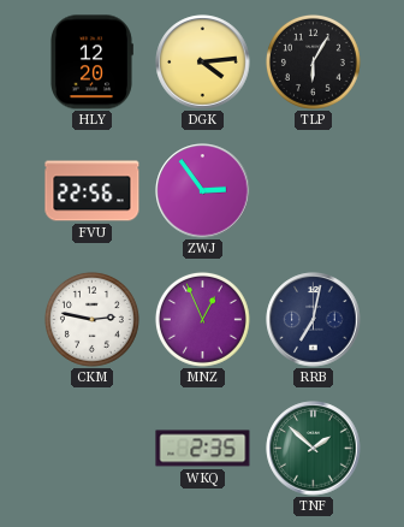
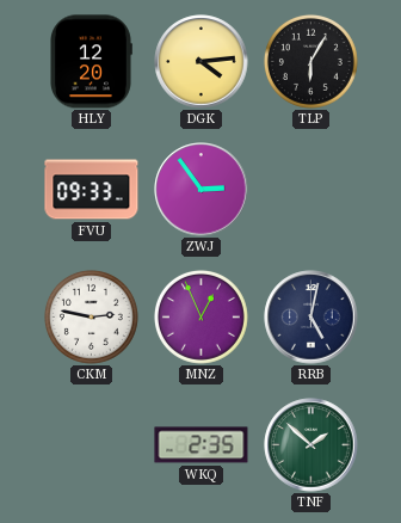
FVU: 22:56 -> 09:33 (92, 190)
RRB: 7:02 -> 5:02 (311, 318)
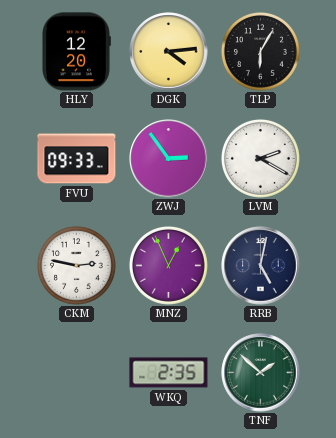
LVM: none -> 2:20 (260, 158)
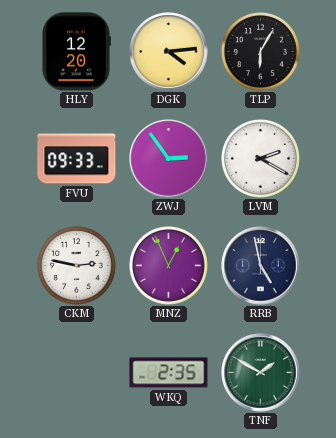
RRB: 5:02 -> 4:58 (261, 266)
TNF: 1:52 -> 1:50 (261, 373)
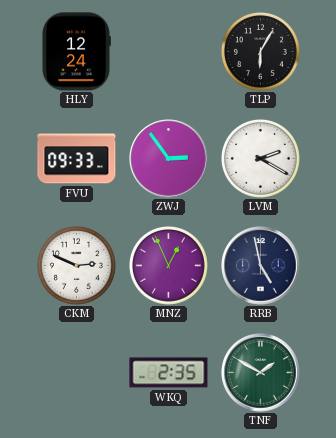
HLY: 12:20 -> 12:24 (77, 52)
DGK: 4:14 -> none (169, 52)
CKM: 2:47 -> 2:49 (76, 265)
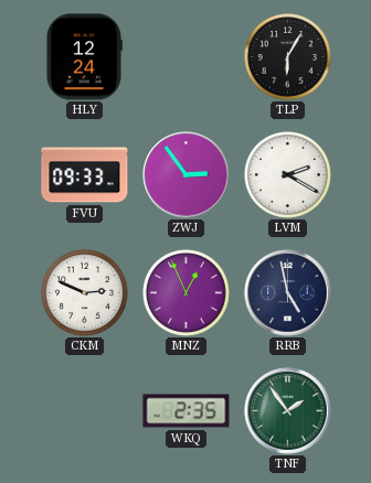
TNF: 1:50 -> 1:54 (288, 411)
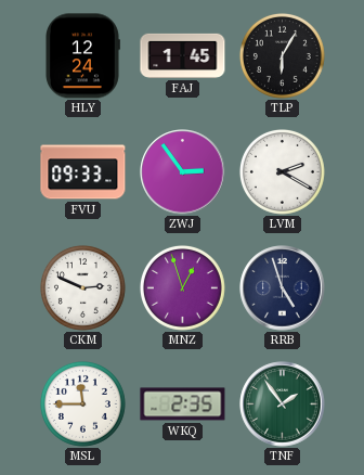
FAJ: none -> 1:45 (183, 55)
MNZ: 12:56 -> 12:57 (182, 287)
RRB: 4:58 -> 4:57 (283, 288)
MSL: none -> 11:45 (82, 403)
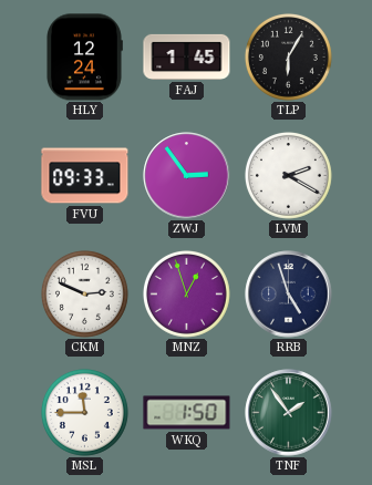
WKQ: 2:35 -> 1:50 (187, 413)
